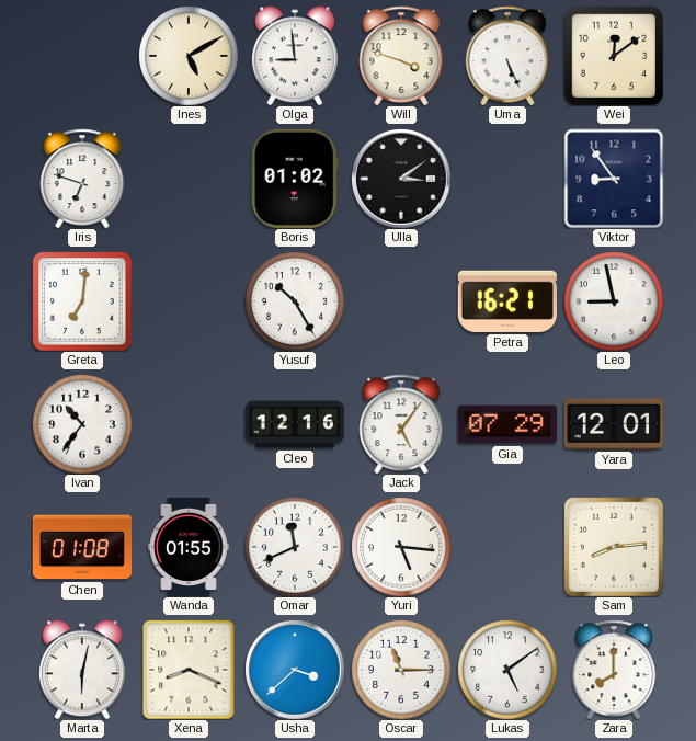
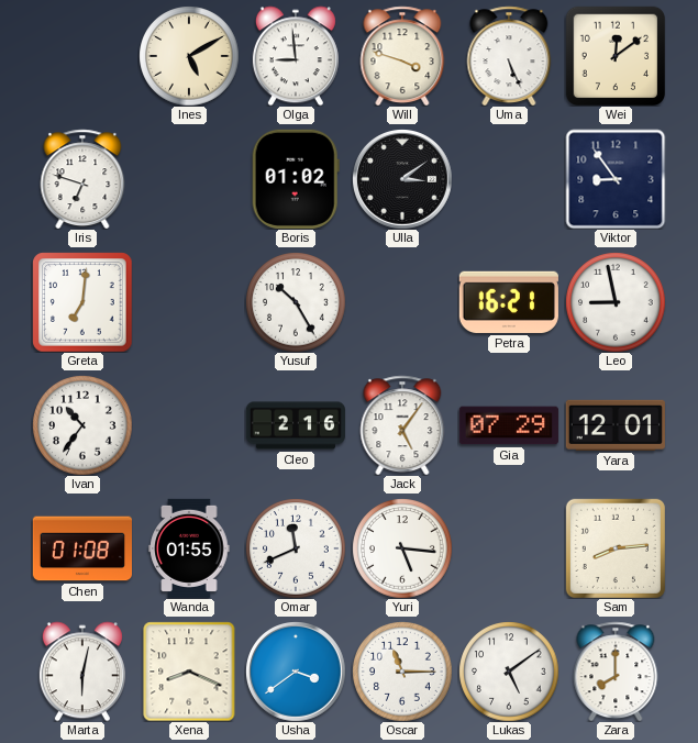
Cleo: 12:16 -> 2:16 (296, 425)
Usha: 3:38 -> 3:39 (296, 672)
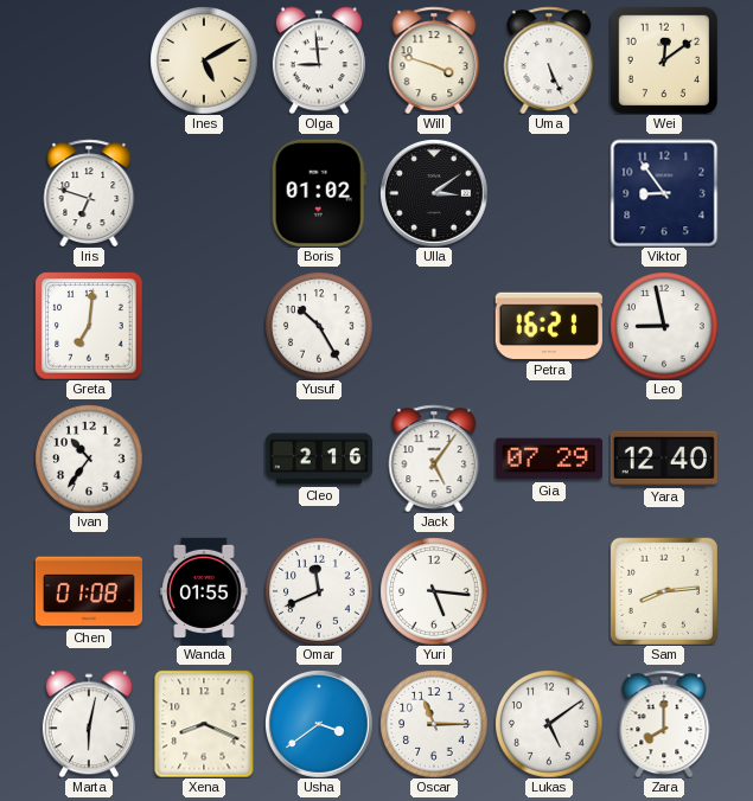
Yara: 12:01 -> 12:40 (664, 459)
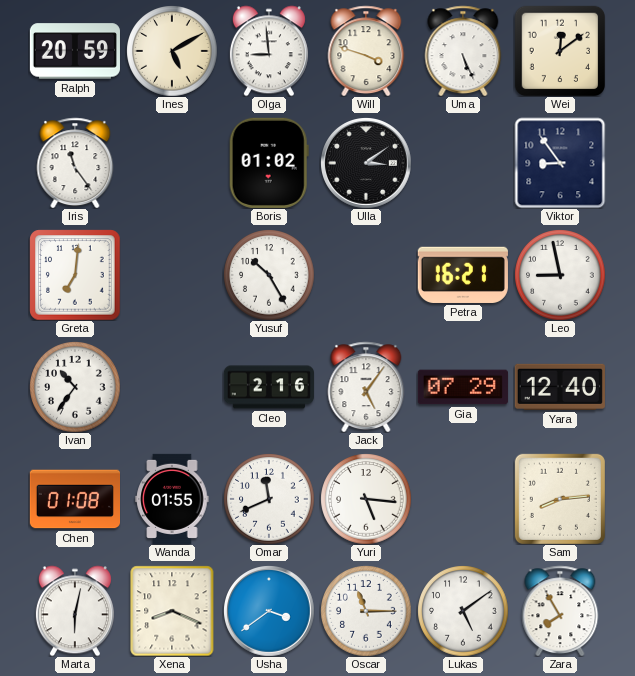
Ralph: none -> 20:59 (75, 51)
Iris: 6:48 -> 11:24 (75, 163)
Zara: 8:00 -> 7:55 (560, 611)
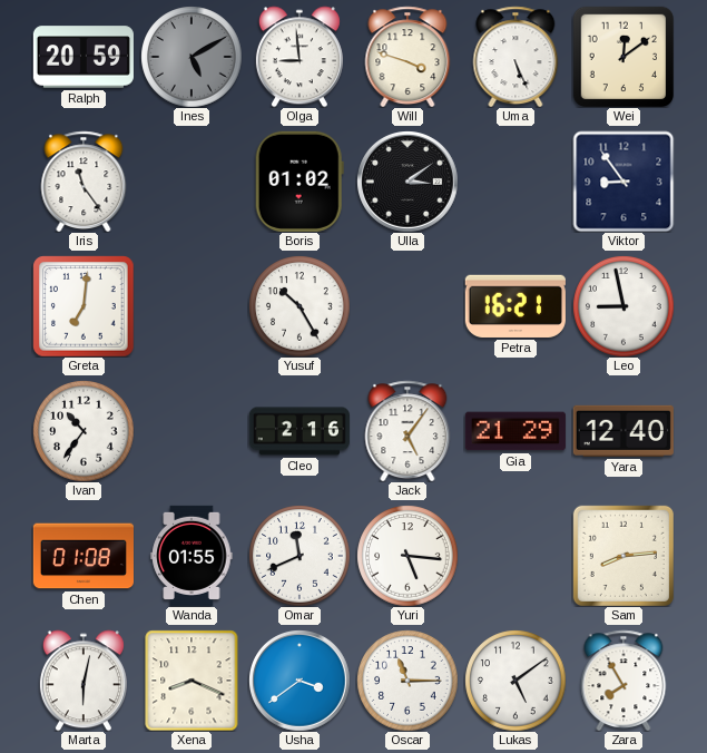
Ines dial: cream -> grey (192, 57)
Gia: 07:29 -> 21:29 (515, 431)
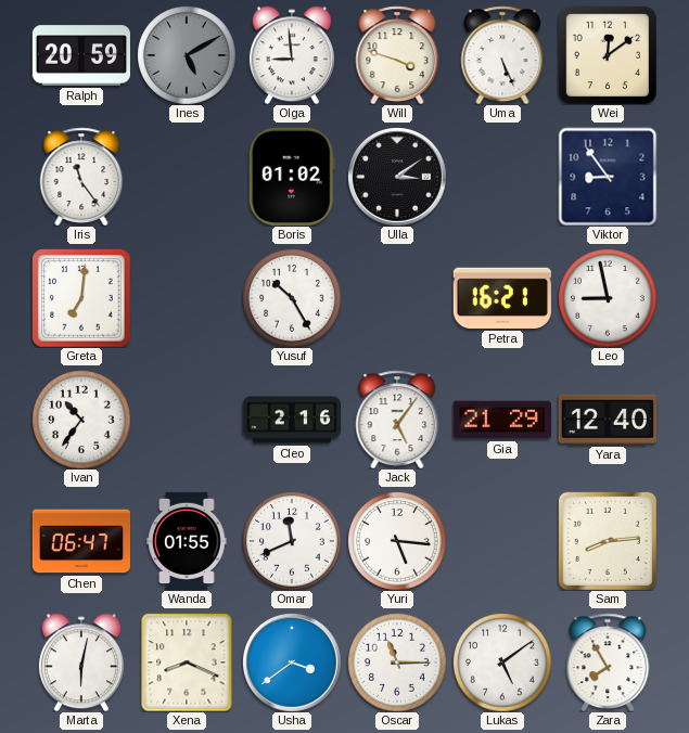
Chen: 01:08 -> 06:47 (80, 541)
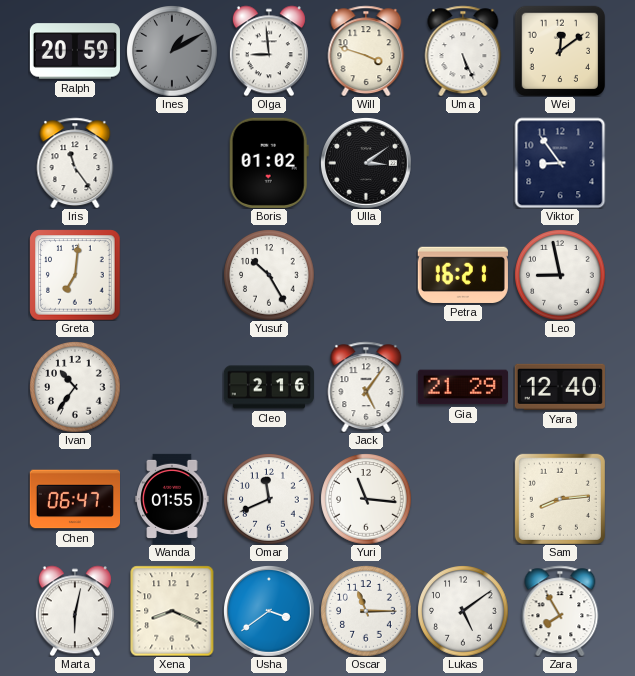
Ines: 5:10 -> 1:10 (172, 51)
Yuri: 5:16 -> 11:16 (366, 499)
